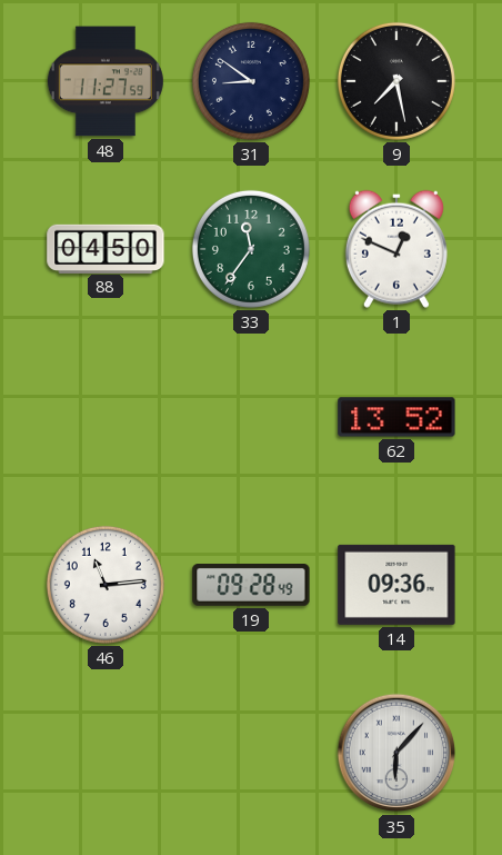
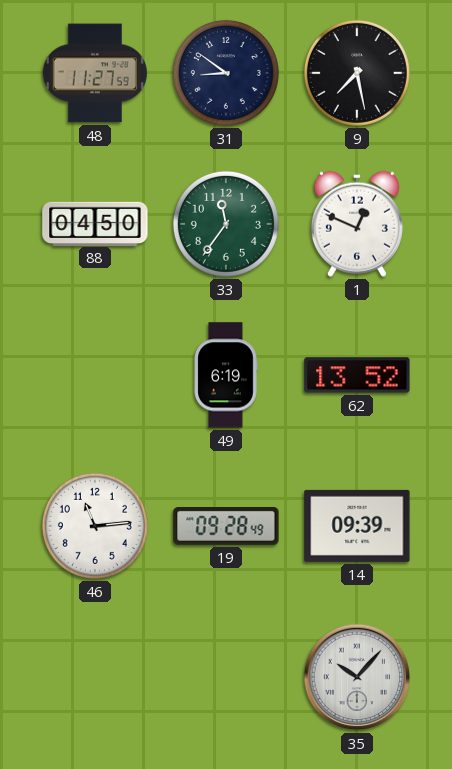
49: none -> 6:19 (226, 375)
14: 09:36 -> 09:39 (357, 526)
35: 6:07 -> 10:07 (357, 677)
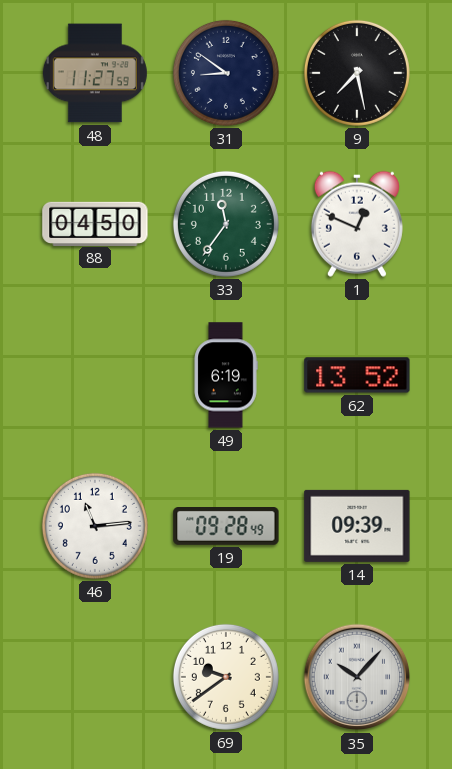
69: none -> 9:39 (226, 677)
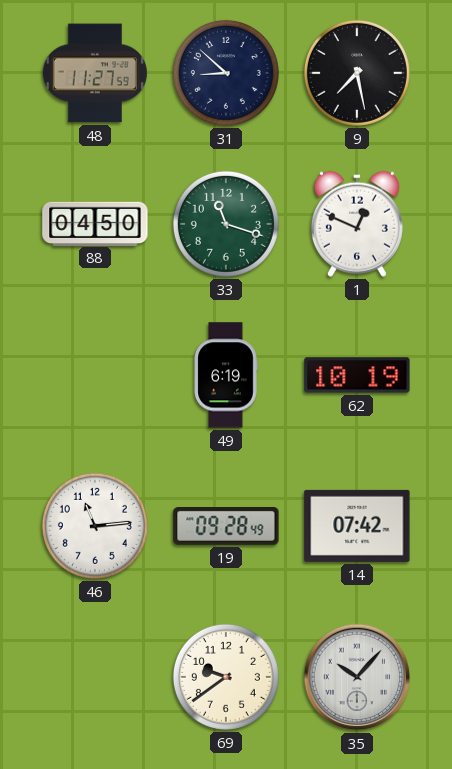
31: 8:51 -> 8:52 (226, 73)
33: 11:36 -> 11:18 (226, 224)
62: 13:52 -> 10:19 (357, 375)
14: 09:39 -> 07:42 (357, 526)
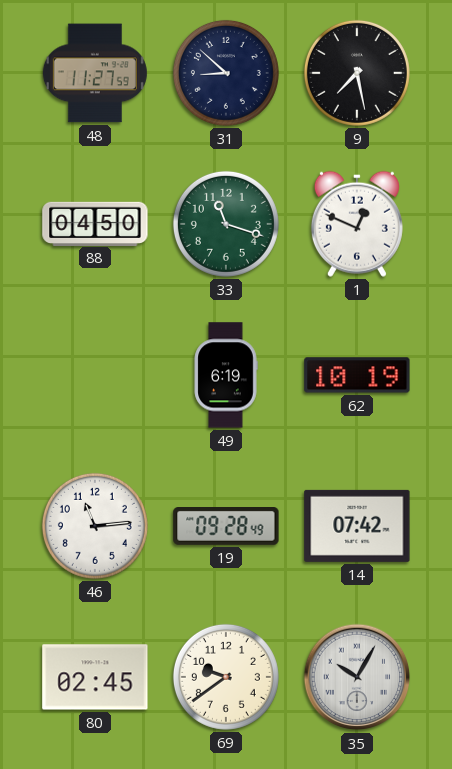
80: none -> 02:45 (95, 677)
35: 10:07 -> 10:05 (357, 677)
